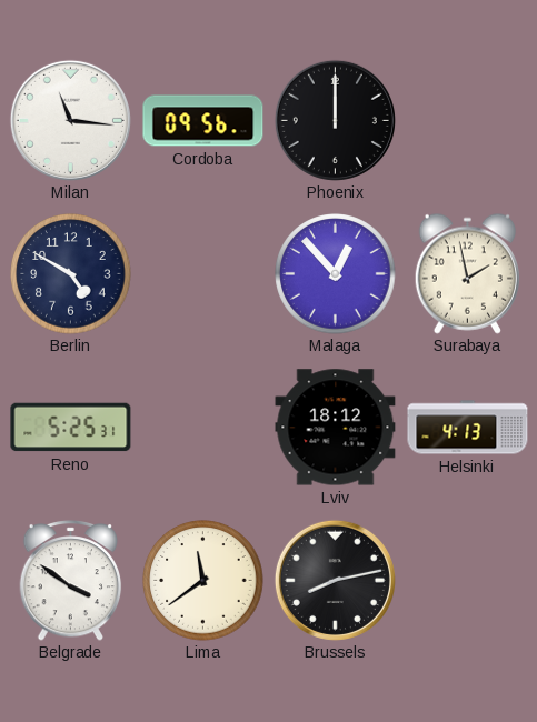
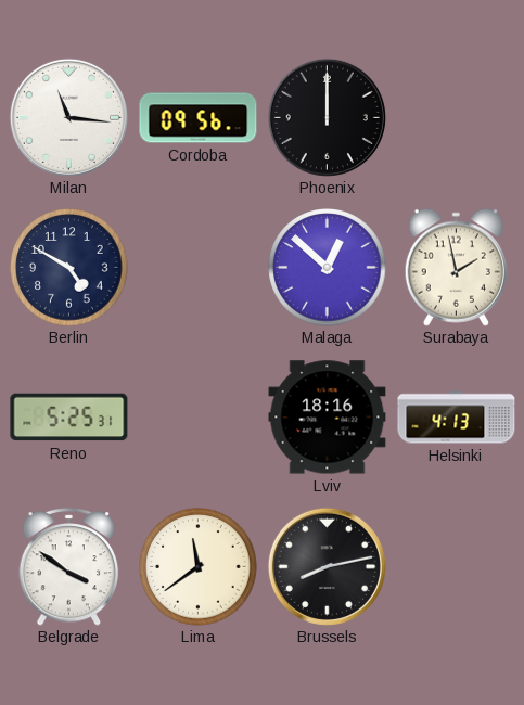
Malaga: 12:53 -> 12:52 (328, 268)
Lviv: 18:12 -> 18:16 (328, 418)
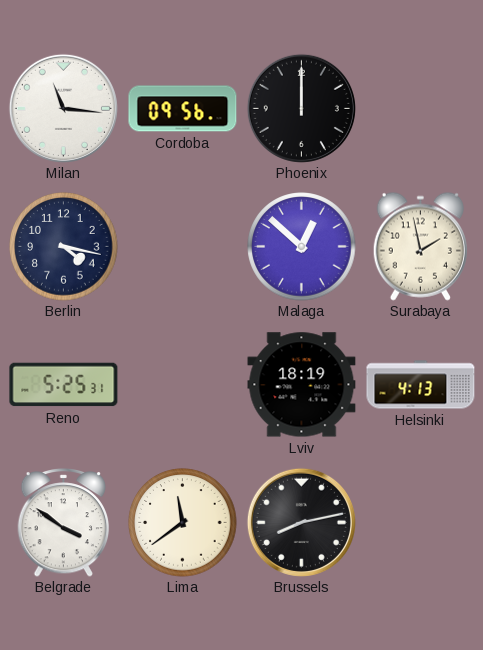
Berlin: 4:50 -> 4:17 (64, 247)
Lviv: 18:16 -> 18:19 (302, 385)
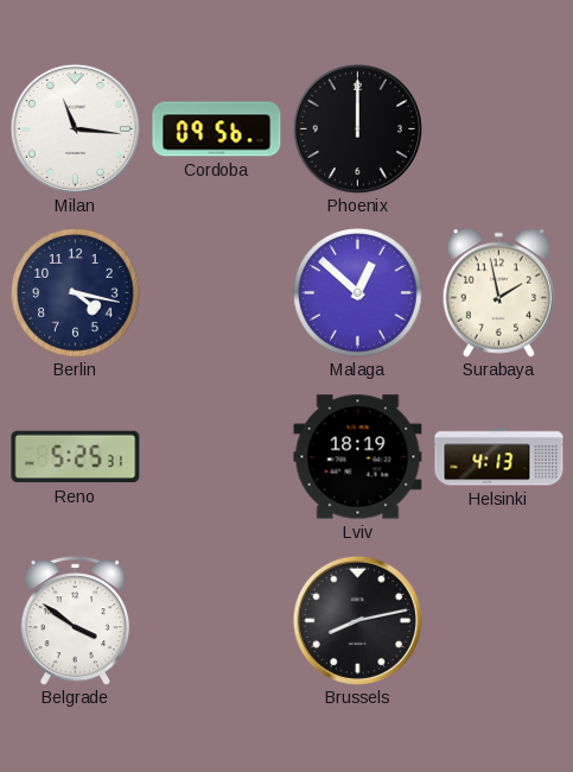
Lima: 11:39 -> none (183, 523)
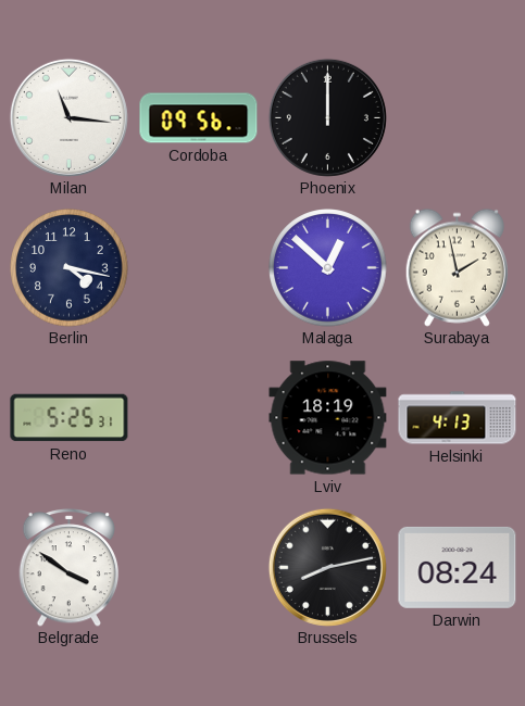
Darwin: none -> 08:24 (458, 567)
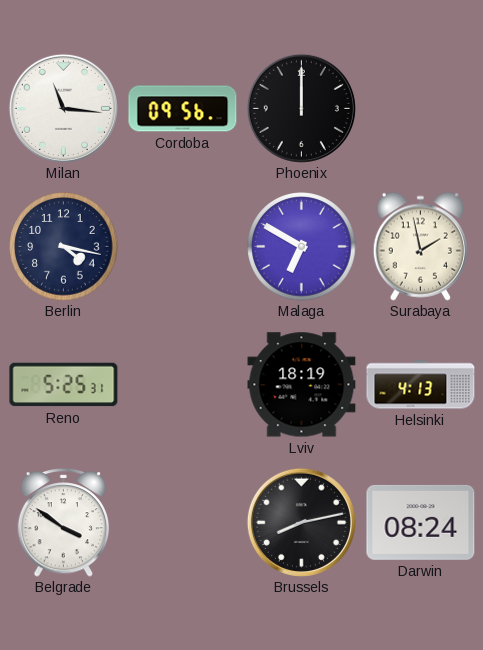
Malaga: 12:52 -> 6:50 (302, 247)
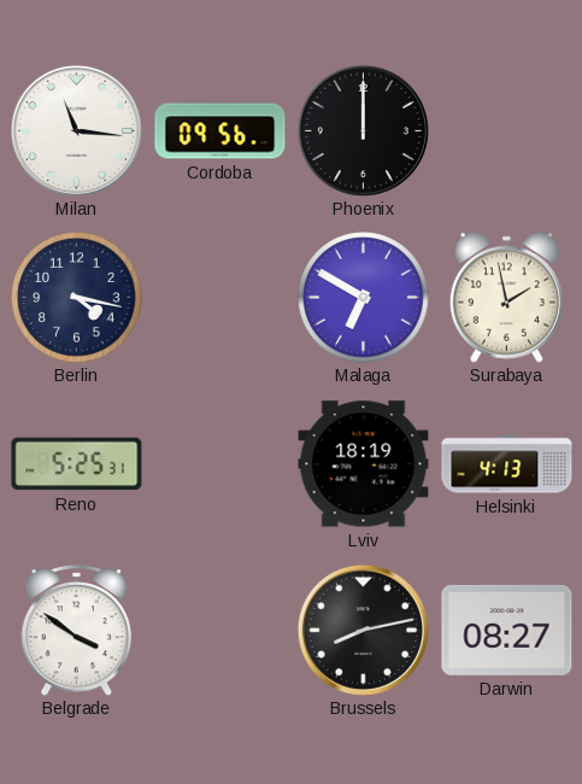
Darwin: 08:24 -> 08:27 (507, 630)
